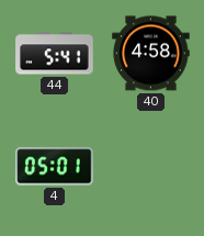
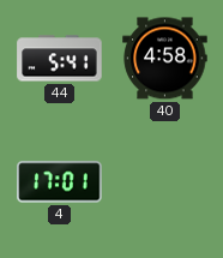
4: 05:01 -> 17:01 (60, 182)
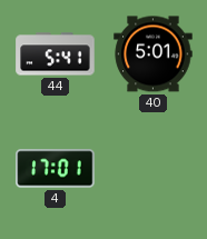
40: 4:58 -> 5:01 (154, 54)
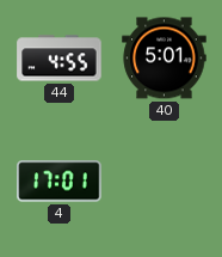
44: 5:41 -> 4:55 (60, 59)
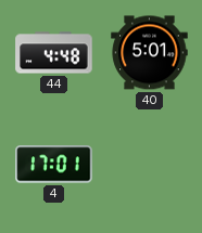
44: 4:55 -> 4:48 (54, 53)
